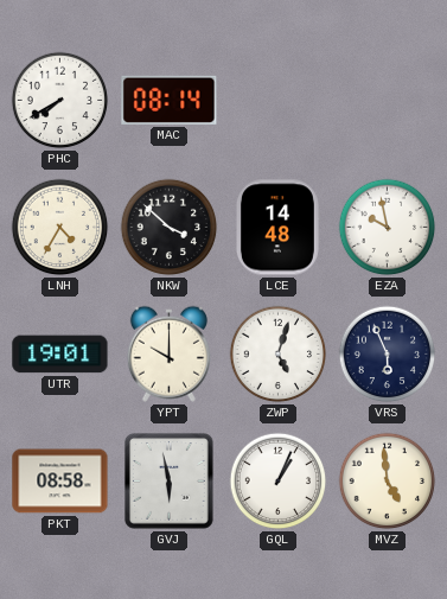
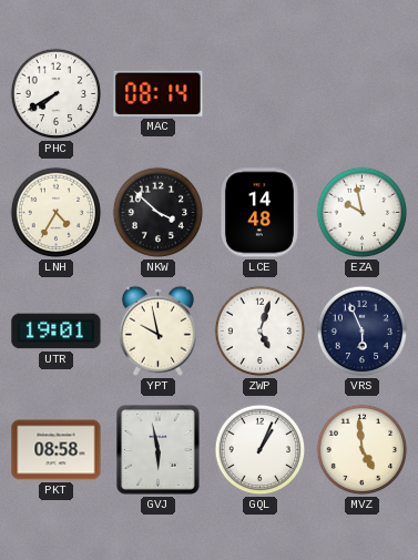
YPT: 10:00 -> 9:58 (157, 330)
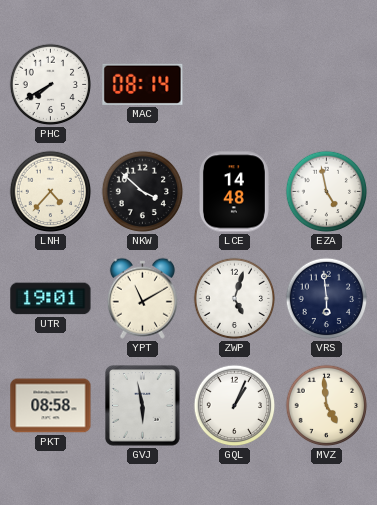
LNH: 4:35 -> 4:37 (51, 192)
EZA: 9:58 -> 4:58 (327, 192)
YPT: 9:58 -> 11:10 (142, 298)
VRS: 5:56 -> 5:59 (327, 299)
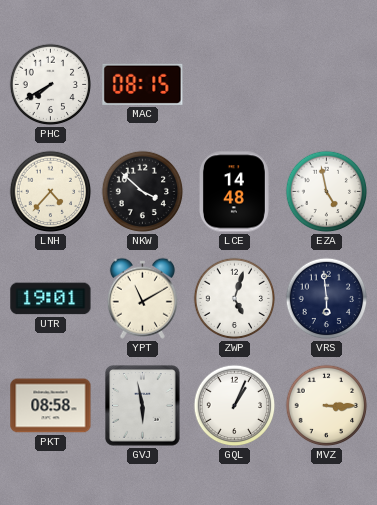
MAC: 08:14 -> 08:15 (143, 84)
MVZ: 4:59 -> 3:15 (327, 406)
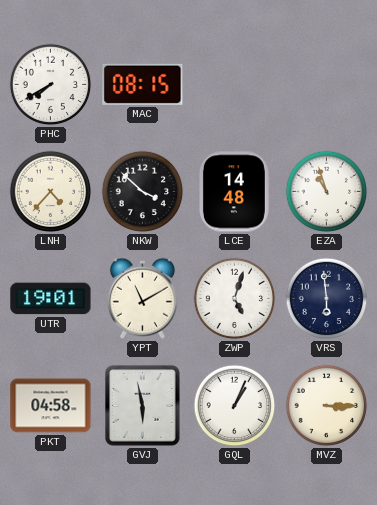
EZA: 4:58 -> 10:57 (327, 192)
PKT: 08:58 -> 04:58 (51, 406)
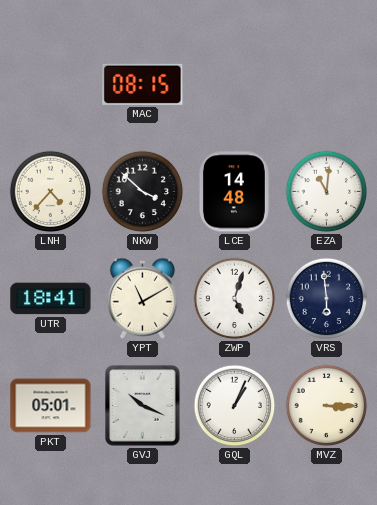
PHC: 7:40 -> none (51, 85)
EZA: 10:57 -> 11:01 (327, 192)
UTR: 19:01 -> 18:41 (51, 299)
PKT: 04:58 -> 05:01 (51, 406)
GVJ: 5:58 -> 10:19 (143, 406)
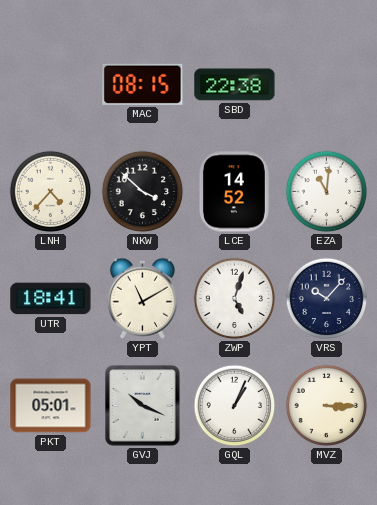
SBD: none -> 22:38 (235, 85)
LCE: 14:48 -> 14:52 (234, 192)
VRS: 5:59 -> 10:07 (327, 299)
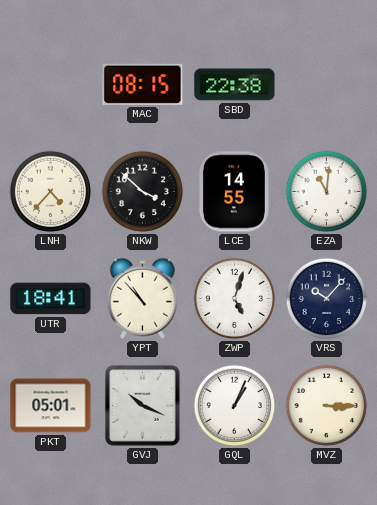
LCE: 14:52 -> 14:55 (234, 192)
YPT: 11:10 -> 10:53 (142, 298)
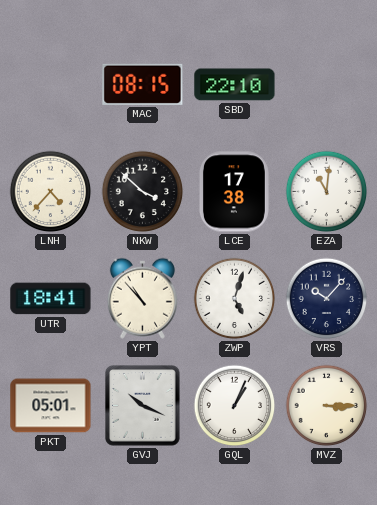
SBD: 22:38 -> 22:10 (235, 85)
LCE: 14:55 -> 17:38 (234, 192)
